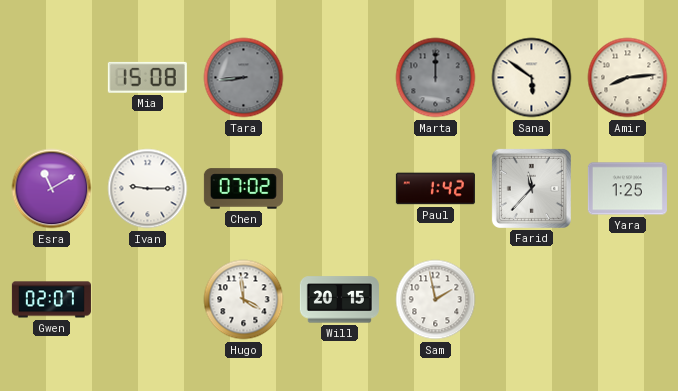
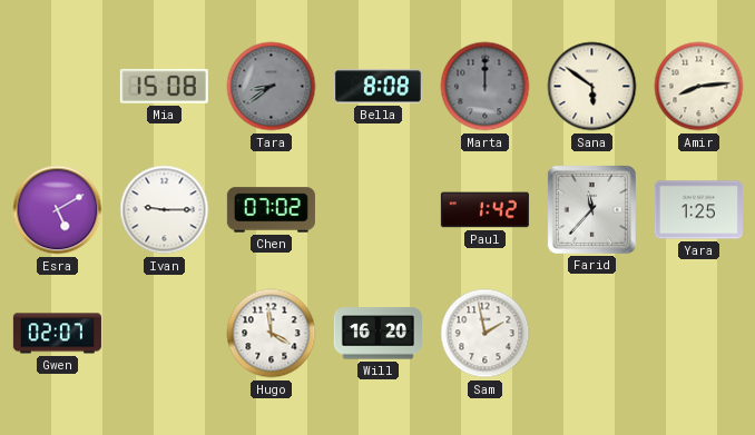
Tara: 8:44 -> 8:39 (272, 87)
Bella: none -> 8:08 (377, 87)
Esra: 11:10 -> 5:10 (58, 210)
Will: 20:15 -> 16:20 (377, 334)
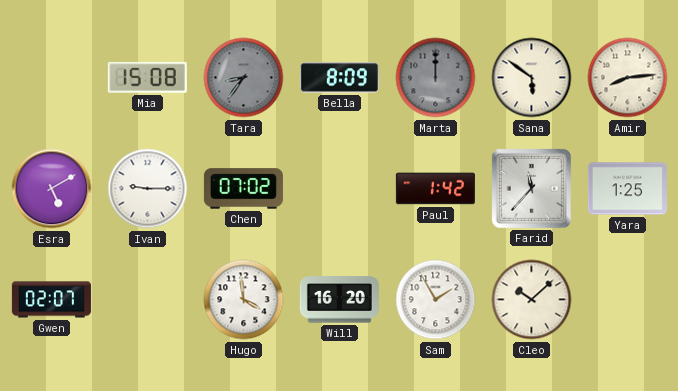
Tara: 8:39 -> 8:36 (244, 78)
Bella: 8:08 -> 8:09 (339, 78)
Sam: 1:58 -> 1:55 (436, 300)
Cleo: none -> 10:08 (532, 300)
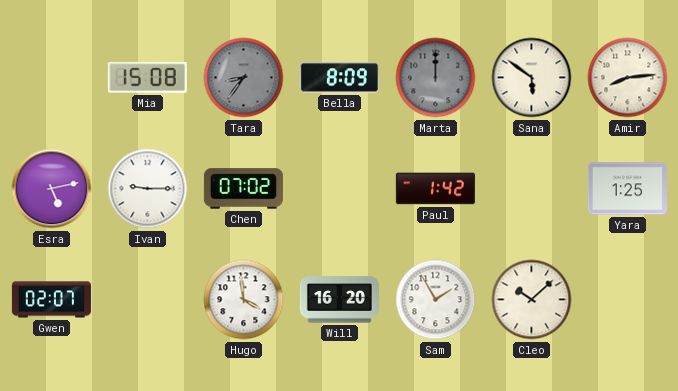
Esra: 5:10 -> 5:13 (52, 189)
Farid: 11:37 -> none (531, 188)
